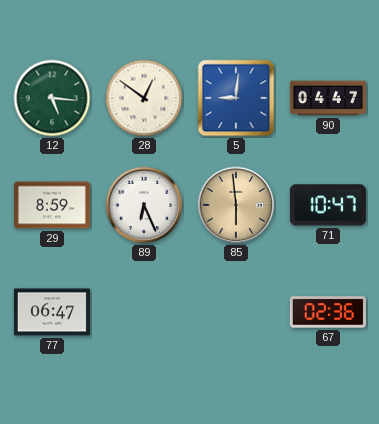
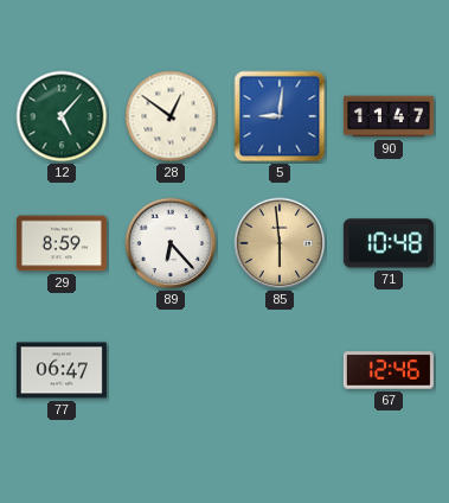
12: 5:16 -> 5:07 (62, 116)
90: 04:47 -> 11:47 (389, 116)
89: 6:26 -> 6:23 (171, 243)
71: 10:47 -> 10:48 (389, 243)
67: 02:36 -> 12:46 (389, 370)
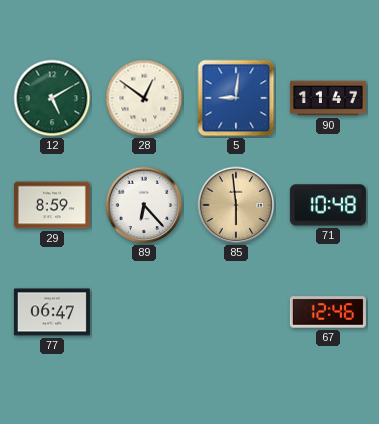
12: 5:07 -> 5:10 (52, 98)
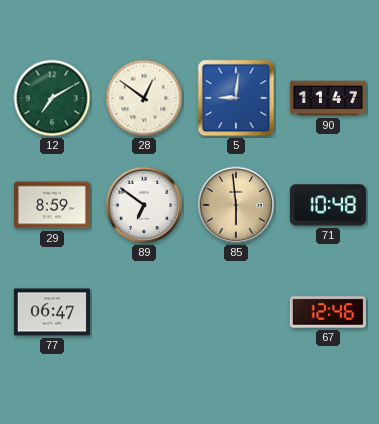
12: 5:10 -> 7:10 (52, 98)
89: 6:23 -> 6:51 (144, 205)
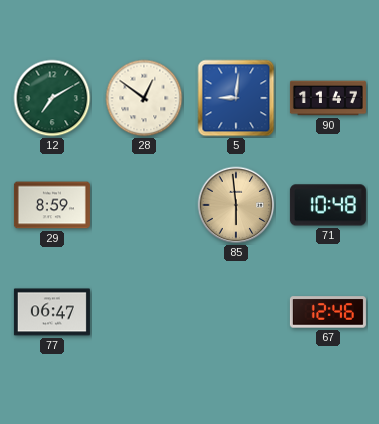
89: 6:51 -> none (144, 205)
